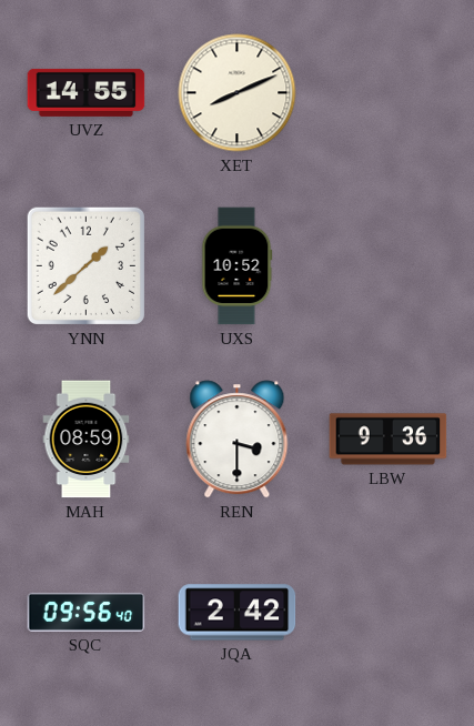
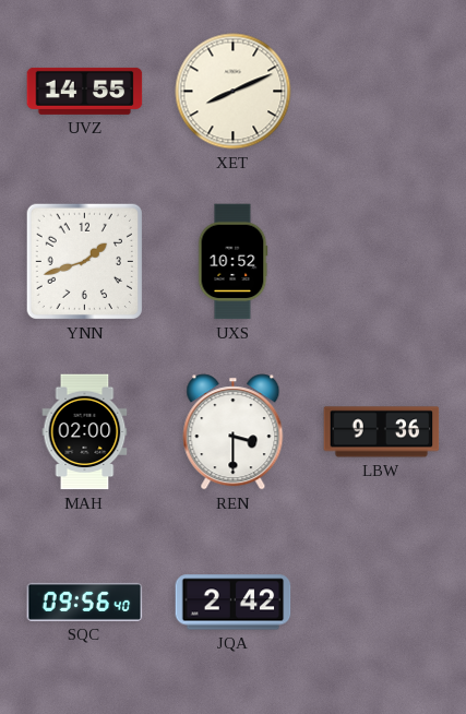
YNN: 1:38 -> 1:42 (84, 261)
MAH: 08:59 -> 02:00 (85, 432)
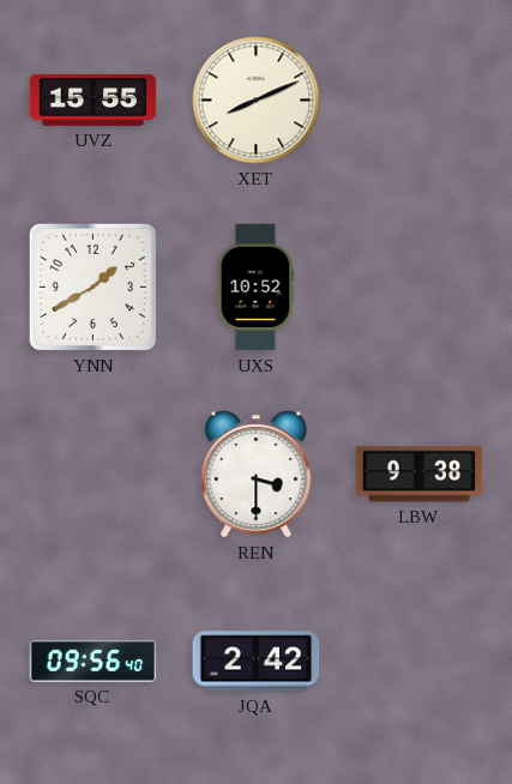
UVZ: 14:55 -> 15:55 (94, 99)
YNN: 1:42 -> 1:40 (92, 287)
MAH: 02:00 -> none (85, 432)
LBW: 9:36 -> 9:38 (420, 475)
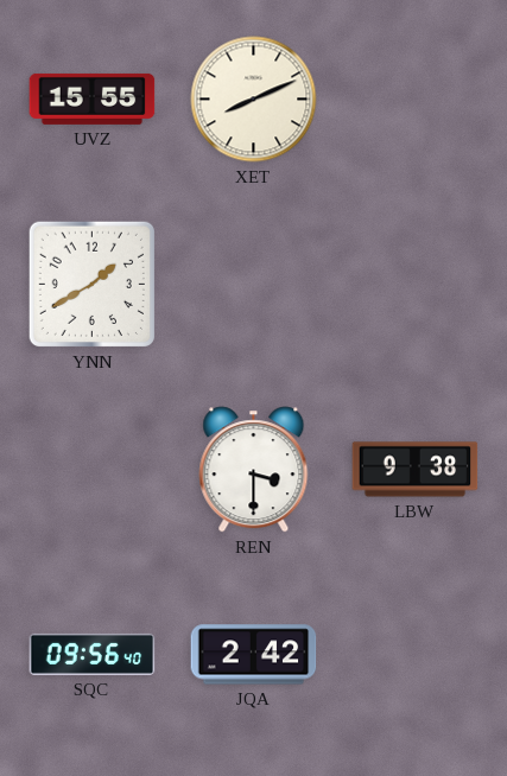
UXS: 10:52 -> none (255, 288)
